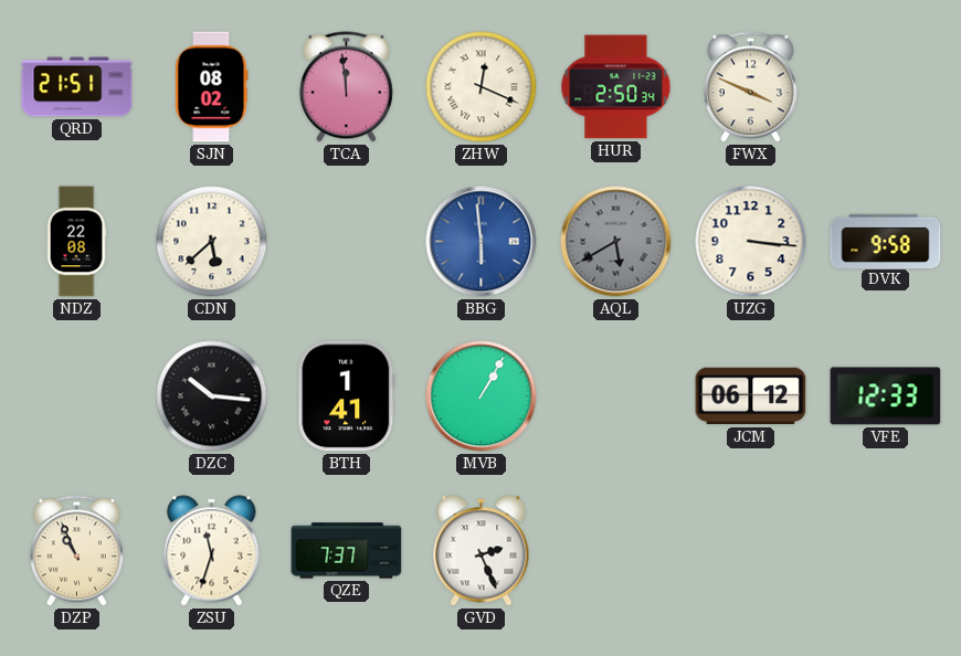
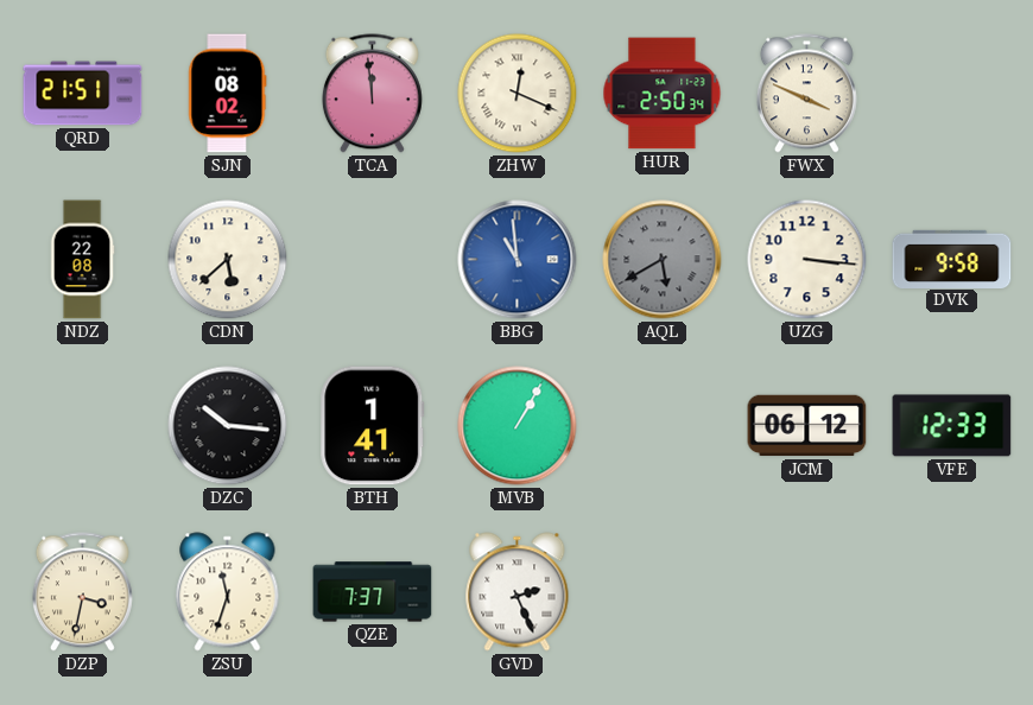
BBG: 5:59 -> 10:59 (518, 260)
DZP: 10:56 -> 3:32 (82, 592)
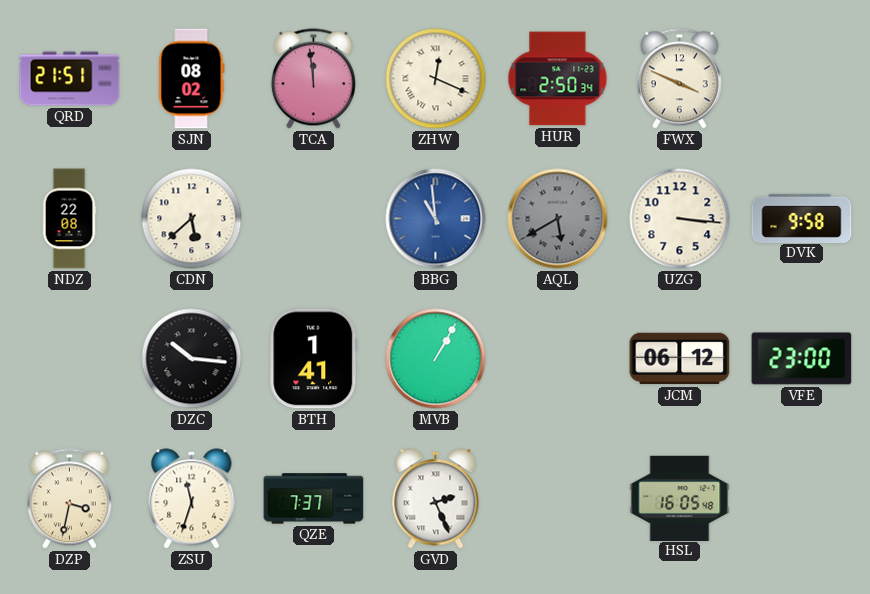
VFE: 12:33 -> 23:00 (802, 359)
HSL: none -> 16:05 (680, 498)
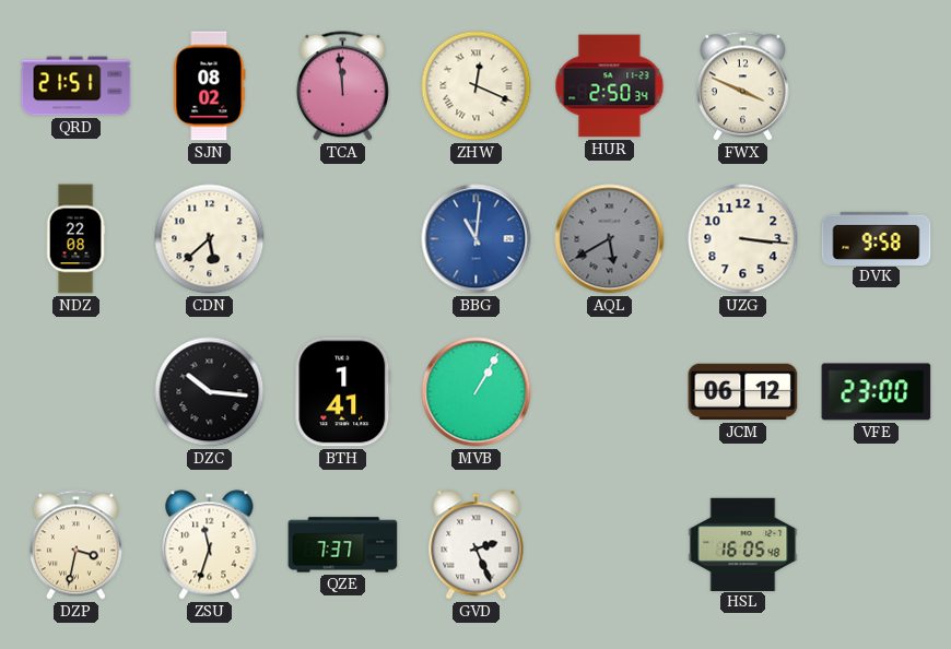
BBG: 10:59 -> 11:01 (477, 239)
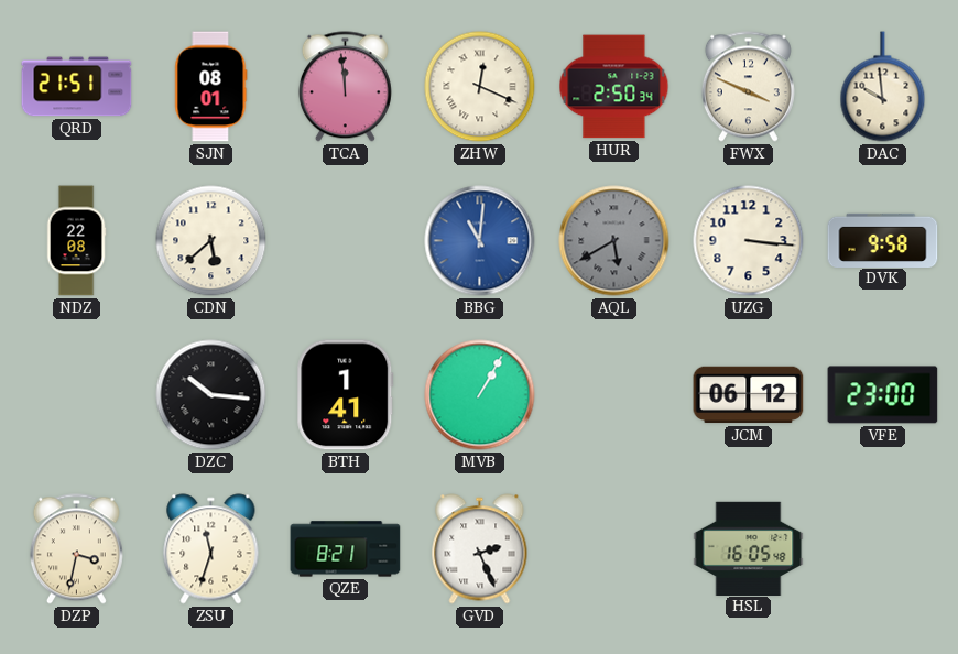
SJN: 08:02 -> 08:01 (211, 87)
DAC: none -> 9:59 (883, 87)
QZE: 7:37 -> 8:21 (346, 549)
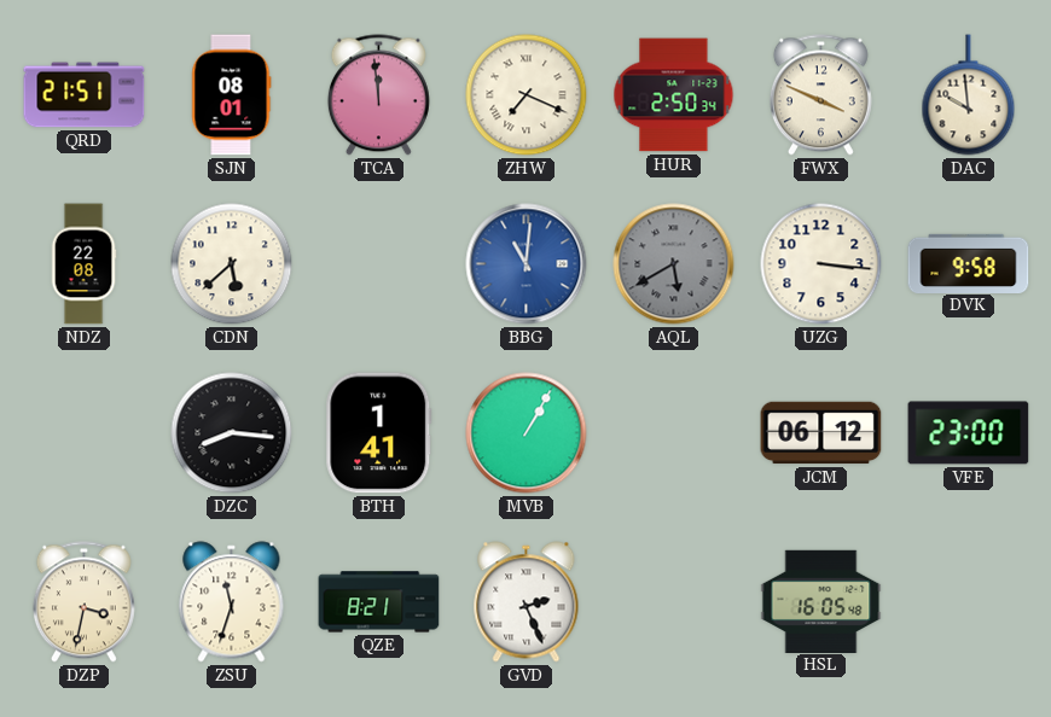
ZHW: 12:19 -> 7:19 (527, 95)
DZC: 10:16 -> 8:16 (232, 433)
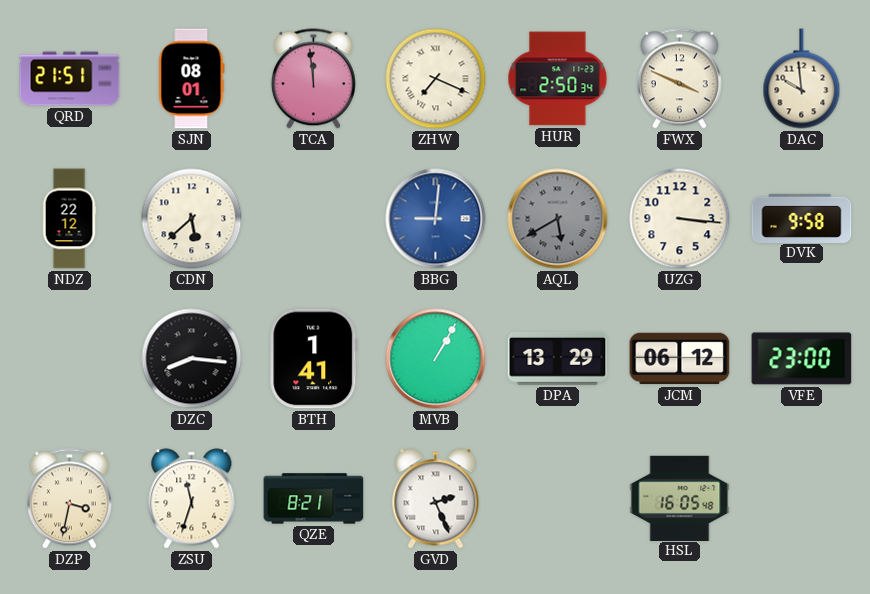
NDZ: 22:08 -> 22:12 (69, 219)
BBG: 11:01 -> 9:01 (436, 219)
DPA: none -> 13:29 (558, 358)
